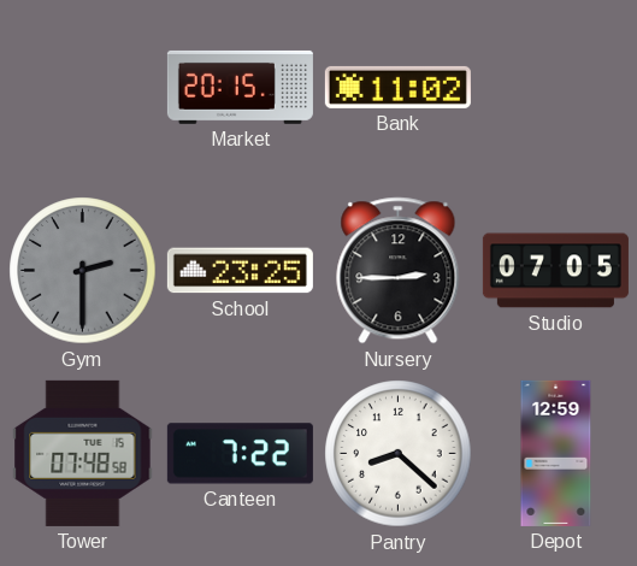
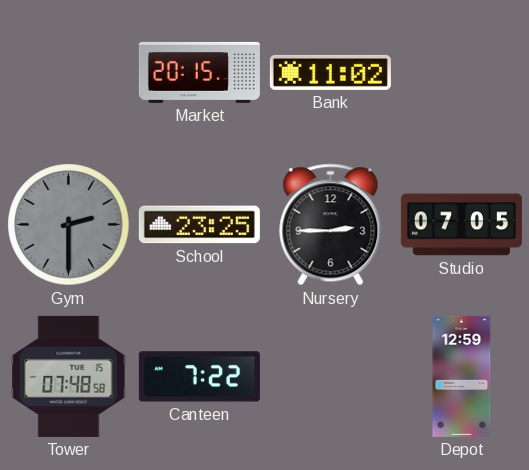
Pantry: 8:22 -> none (399, 454)
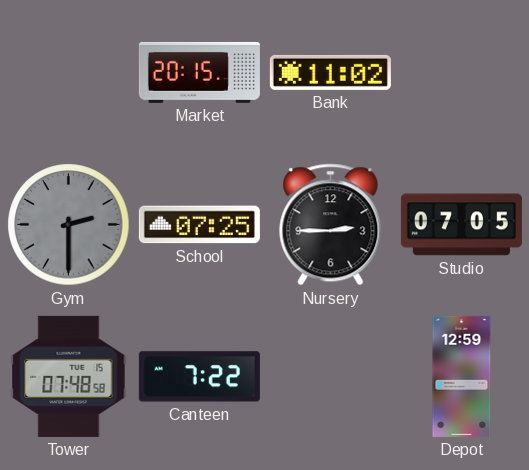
School: 23:25 -> 07:25 (199, 225)
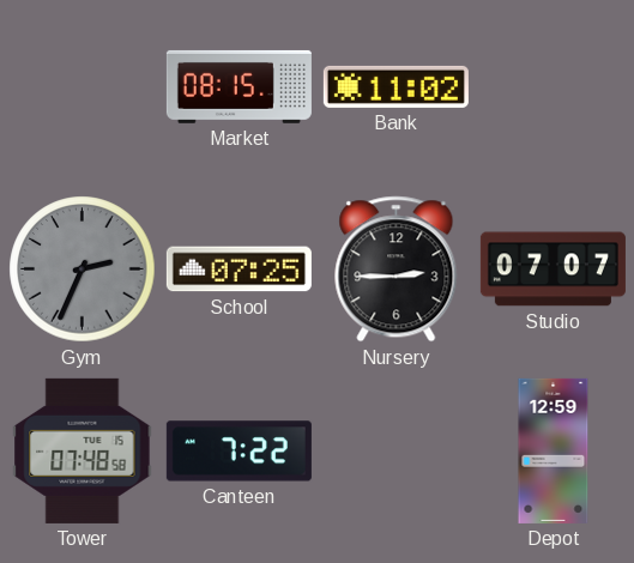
Market: 20:15 -> 08:15 (238, 86)
Gym: 2:30 -> 2:34 (83, 270)
Studio: 07:05 -> 07:07 (553, 270)
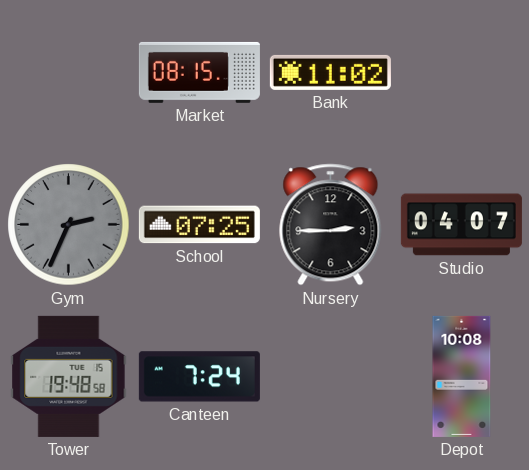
Studio: 07:07 -> 04:07 (461, 225)
Tower: 07:48 -> 19:48 (69, 376)
Canteen: 7:22 -> 7:24 (199, 377)
Depot: 12:59 -> 10:08 (462, 376)
